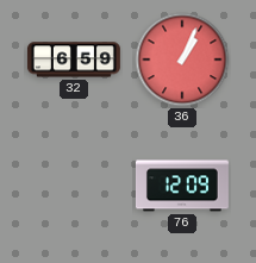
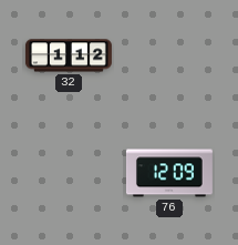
32: 6:59 -> 1:12 (69, 55)
36: 1:04 -> none (182, 60)
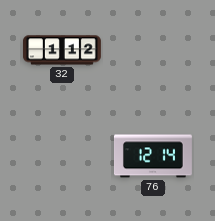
76: 12:09 -> 12:14 (153, 156)
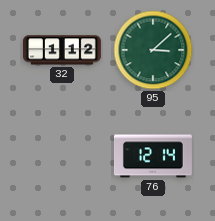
95: none -> 3:08 (153, 50)
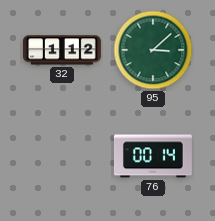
76: 12:14 -> 00:14 (153, 156)
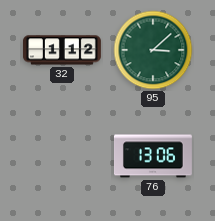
76: 00:14 -> 13:06 (153, 156)
